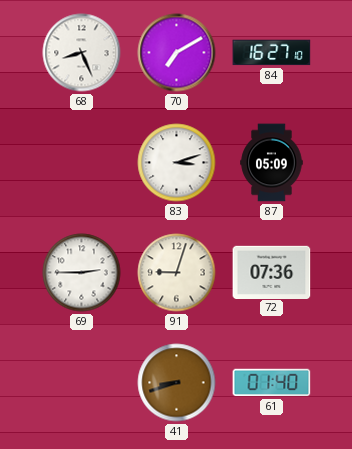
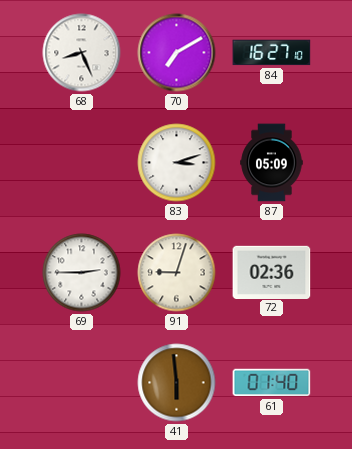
72: 07:36 -> 02:36 (272, 272)
41: 8:42 -> 5:59 (177, 383)
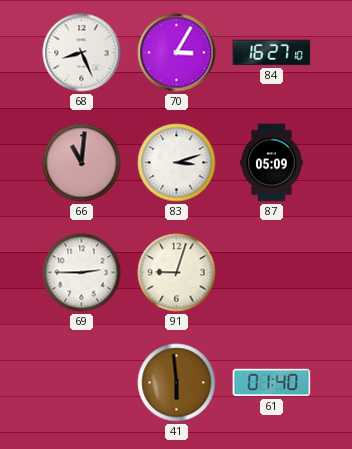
70: 7:10 -> 3:05 (177, 53)
66: none -> 11:01 (82, 163)
72: 02:36 -> none (272, 272)
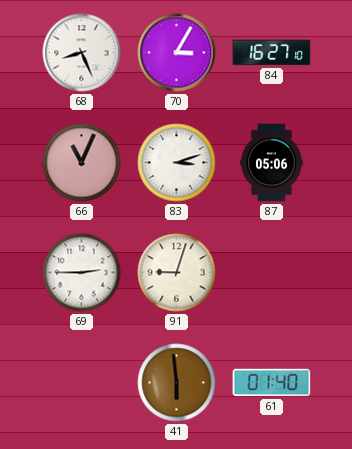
66: 11:01 -> 11:04 (82, 163)
87: 05:09 -> 05:06 (272, 163)
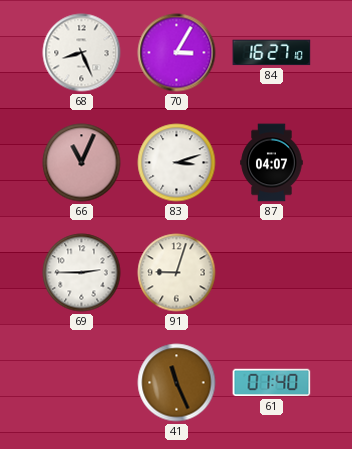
87: 05:06 -> 04:07 (272, 163)
41: 5:59 -> 11:26 (177, 383)
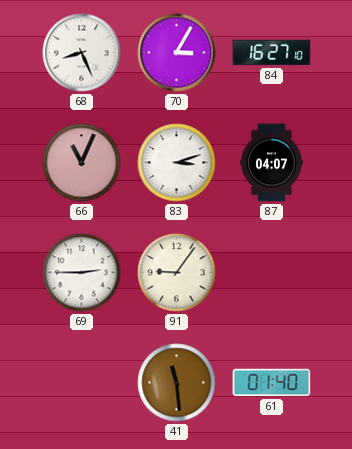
91: 9:03 -> 9:06 (177, 273)
41: 11:26 -> 11:29 (177, 383)
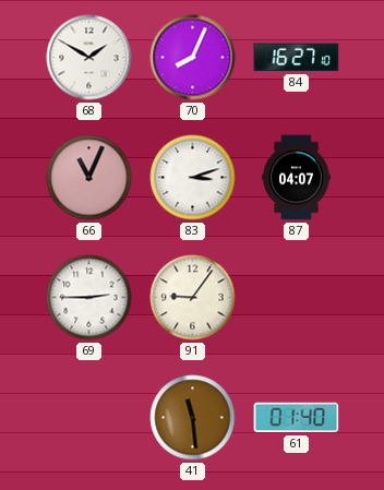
68: 8:26 -> 1:50 (89, 58)
70: 3:05 -> 8:04 (193, 58)
